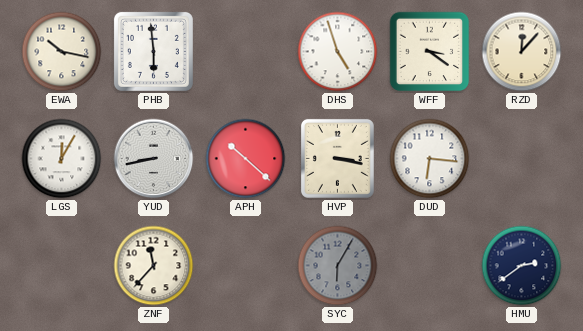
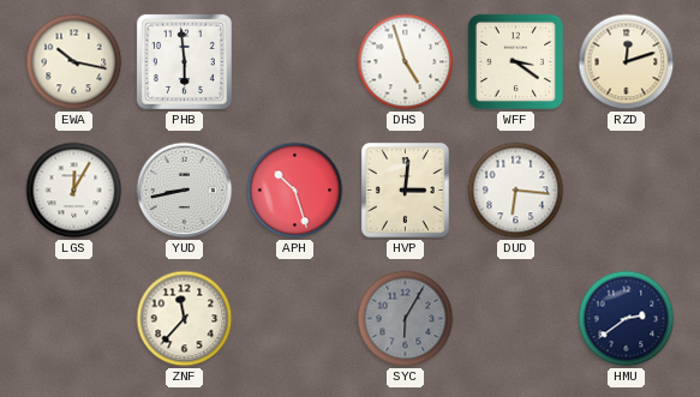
RZD: 12:07 -> 12:12 (627, 62)
APH: 10:22 -> 10:27 (295, 191)
HVP: 3:17 -> 3:01 (405, 190)
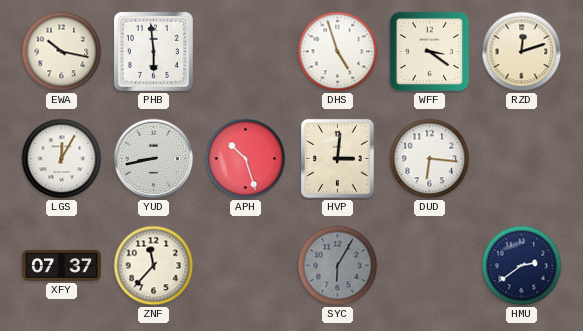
XFY: none -> 07:37 (62, 266)
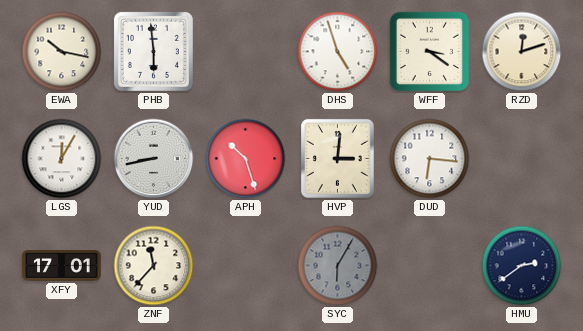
XFY: 07:37 -> 17:01 (62, 266)
